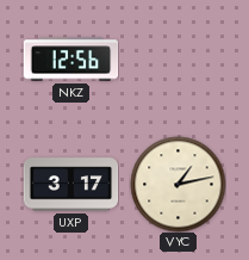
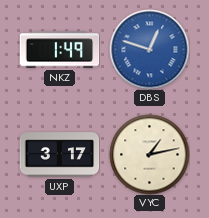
NKZ: 12:56 -> 1:49 (59, 50)
DBS: none -> 12:48 (149, 49)
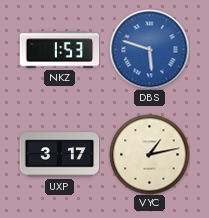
NKZ: 1:49 -> 1:53 (59, 50)
DBS: 12:48 -> 5:48 (149, 49)
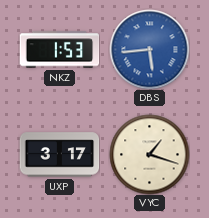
DBS: 5:48 -> 5:44 (149, 49)
VYC: 1:13 -> 1:18 (149, 154)
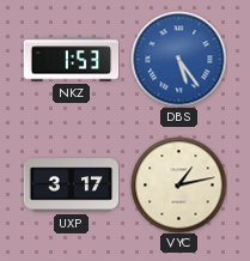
DBS: 5:44 -> 5:24 (178, 59)
VYC: 1:18 -> 1:13 (178, 184)
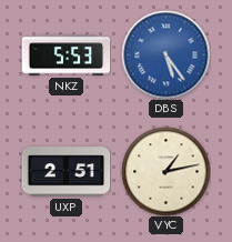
NKZ: 1:53 -> 5:53 (65, 56)
UXP: 3:17 -> 2:51 (65, 172)
